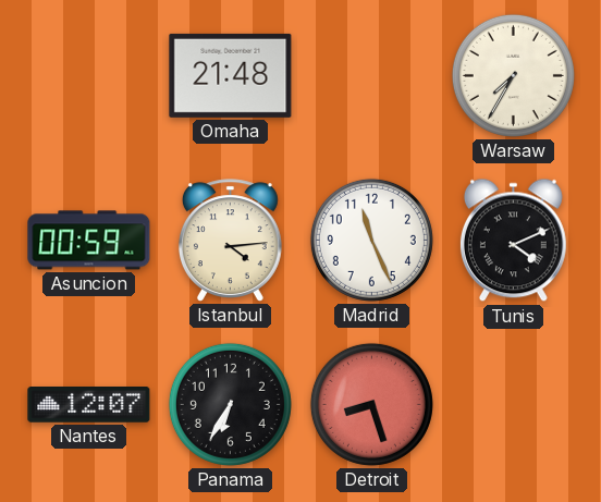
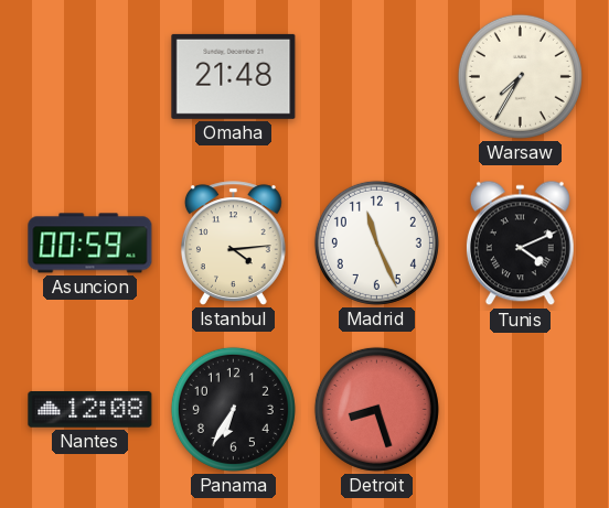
Nantes: 12:07 -> 12:08 (90, 410)
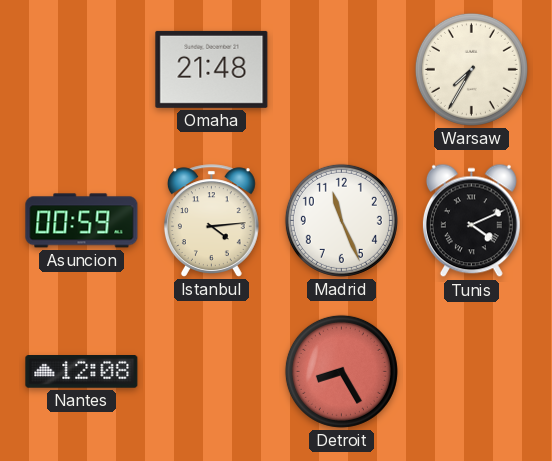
Panama: 6:35 -> none (233, 409)
Detroit: 8:27 -> 8:25 (341, 371)
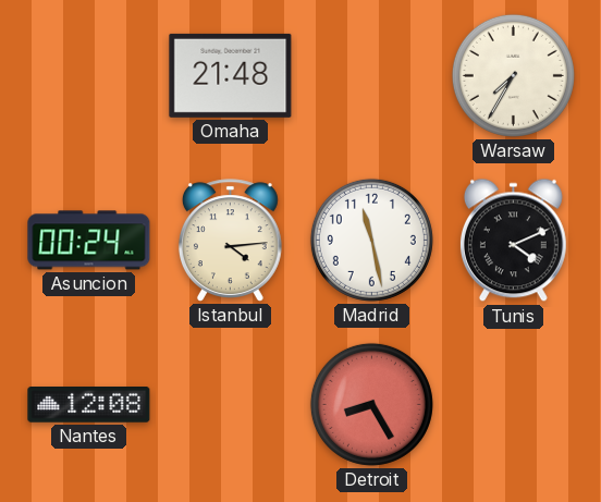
Asuncion: 00:59 -> 00:24 (89, 241)
Madrid: 11:26 -> 11:28 (371, 240)
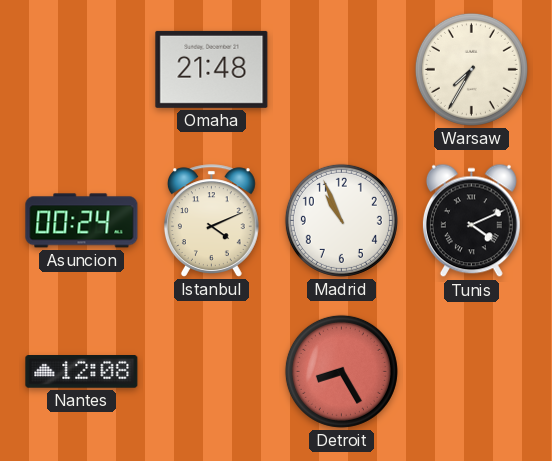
Istanbul: 4:14 -> 4:11 (211, 221)
Madrid: 11:28 -> 10:56 (341, 220)
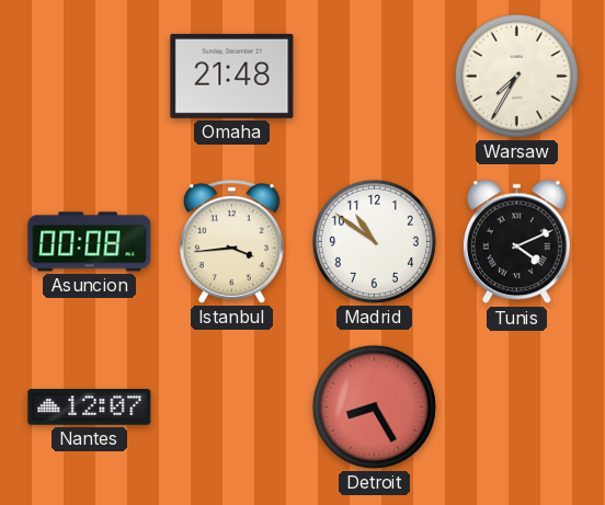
Asuncion: 00:24 -> 00:08 (90, 242)
Istanbul: 4:11 -> 3:44 (231, 242)
Madrid: 10:56 -> 10:51 (374, 241)
Nantes: 12:08 -> 12:07 (90, 408)
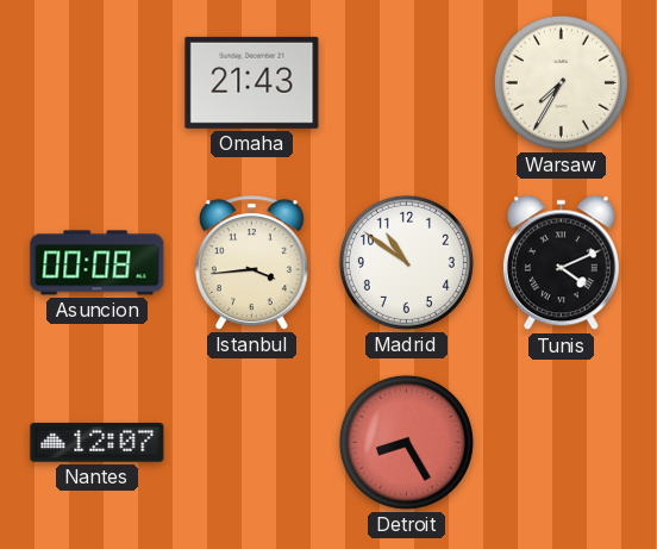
Omaha: 21:48 -> 21:43 (252, 82)
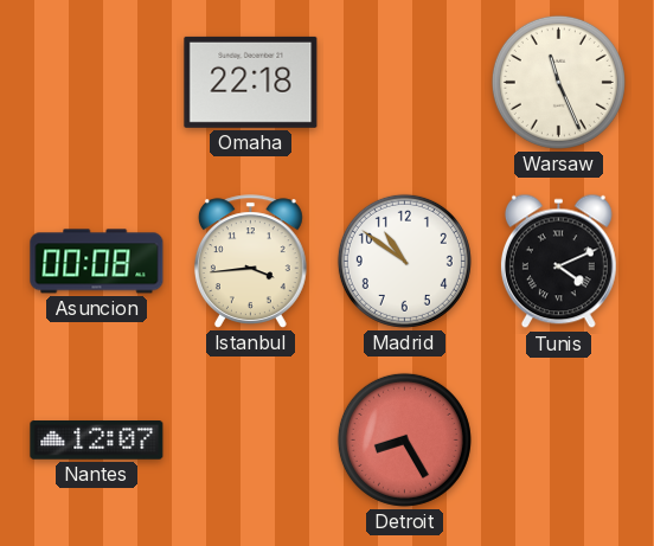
Omaha: 21:43 -> 22:18 (251, 82)
Warsaw: 7:35 -> 11:26 (558, 82)
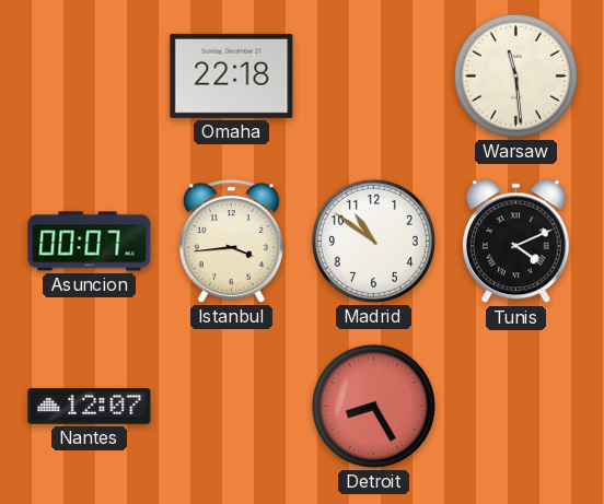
Warsaw: 11:26 -> 11:29 (515, 75)
Asuncion: 00:08 -> 00:07 (90, 242)
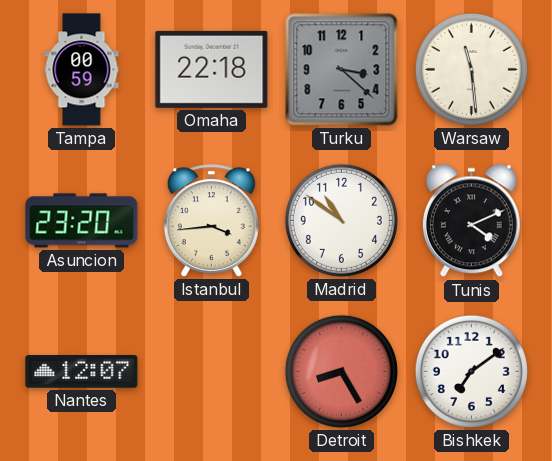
Tampa: none -> 00:59 (82, 70)
Turku: none -> 3:22 (342, 70)
Asuncion: 00:07 -> 23:20 (82, 221)
Bishkek: none -> 7:09 (471, 371)
